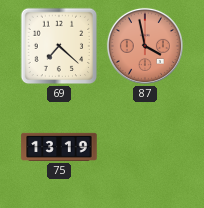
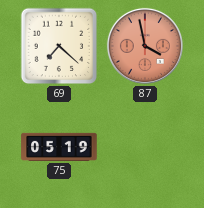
75: 13:19 -> 05:19 (59, 147)
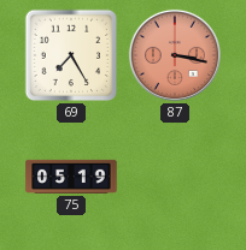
69: 7:22 -> 7:25 (71, 55)
87: 3:58 -> 3:17 (175, 55)
